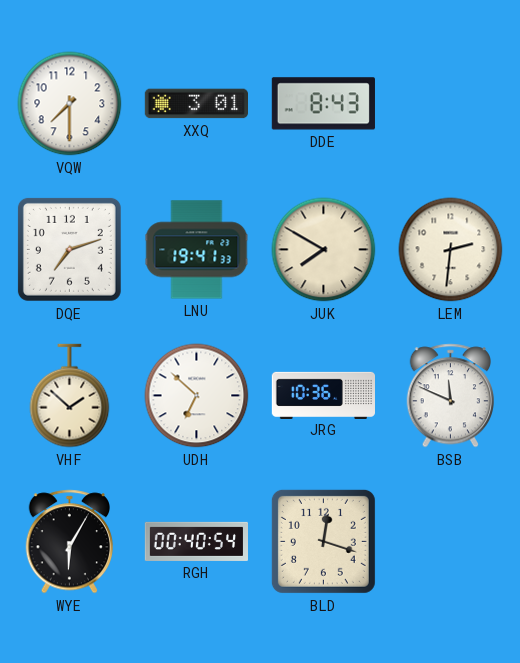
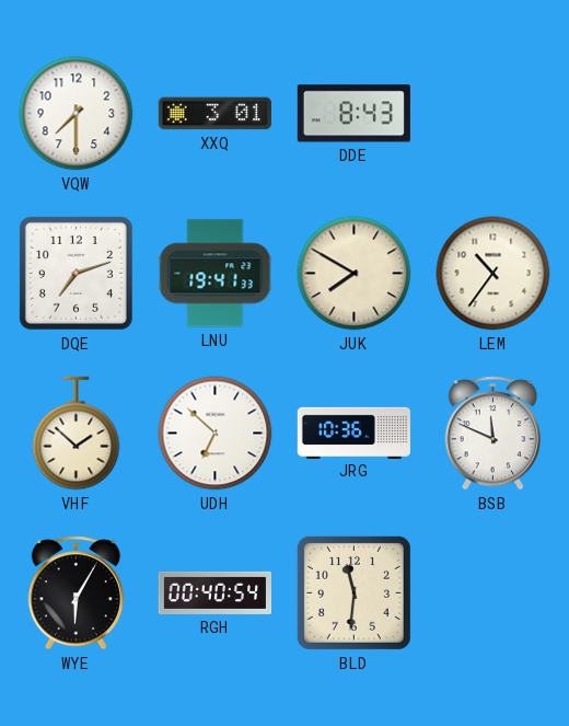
LEM: 2:31 -> 10:36 (493, 274)
BLD: 12:18 -> 11:31 (353, 592)
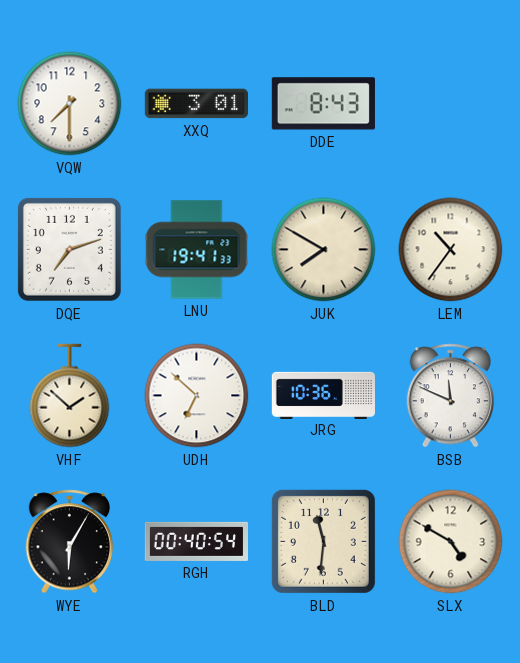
SLX: none -> 4:50 (451, 542)
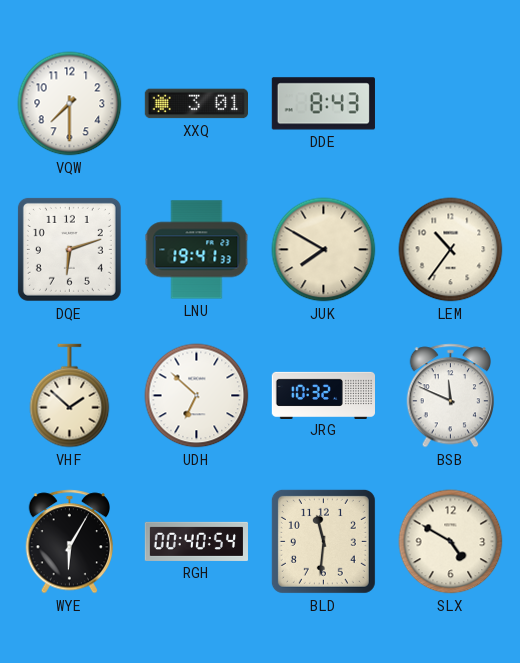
DQE: 7:12 -> 6:12 (69, 249)
JRG: 10:36 -> 10:32 (324, 395)
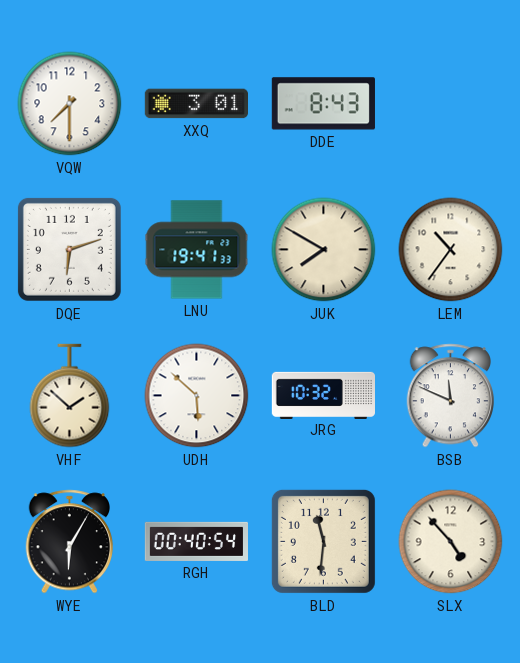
UDH: 6:52 -> 5:52 (197, 396)
SLX: 4:50 -> 4:53 (451, 542)
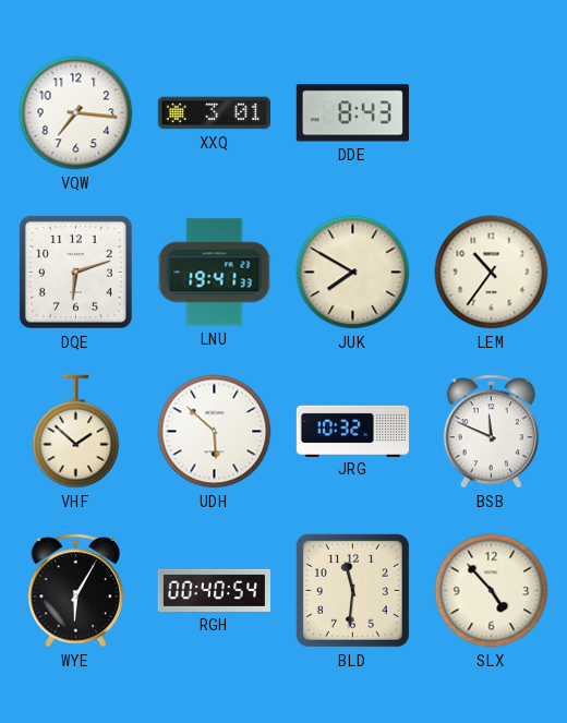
VQW: 7:30 -> 7:16 (76, 113)
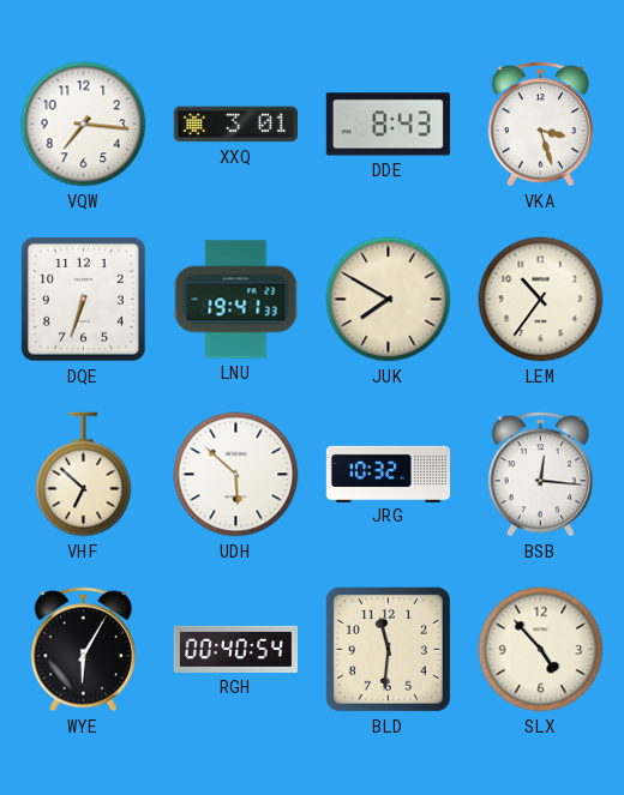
VKA: none -> 3:27 (541, 125)
DQE: 6:12 -> 6:33 (83, 299)
VHF: 1:52 -> 6:52 (84, 475)
BSB: 11:49 -> 12:16 (541, 475)
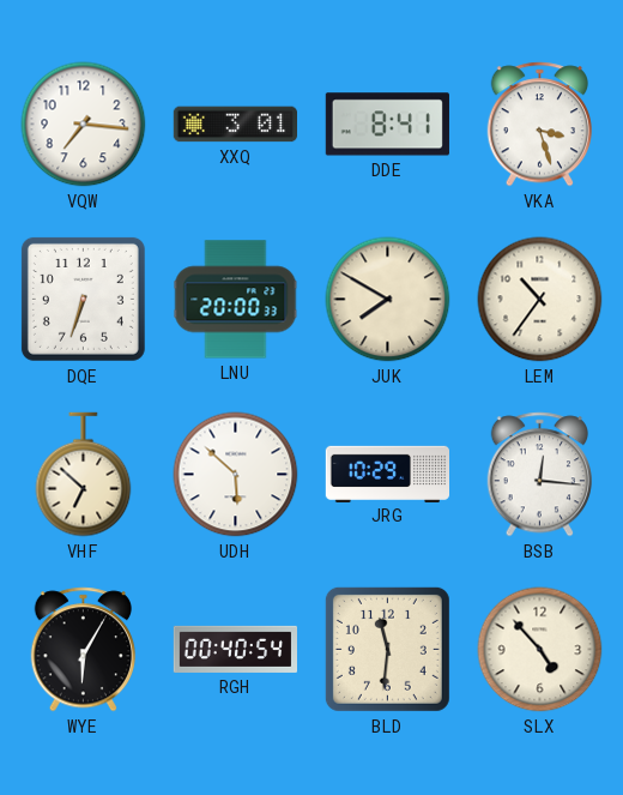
DDE: 8:43 -> 8:41 (387, 125)
LNU: 19:41 -> 20:00 (236, 300)
JRG: 10:32 -> 10:29 (388, 474)
